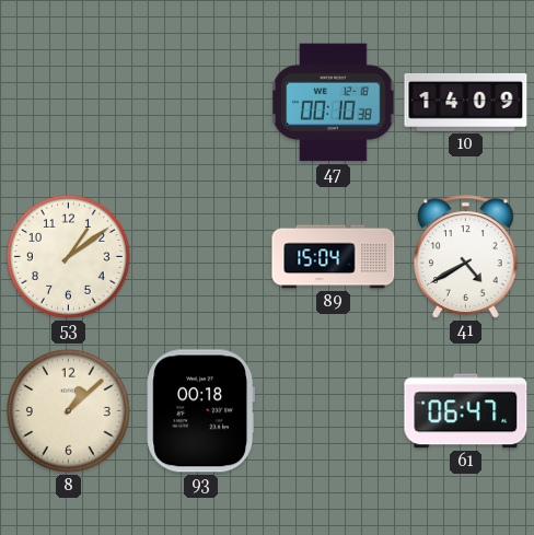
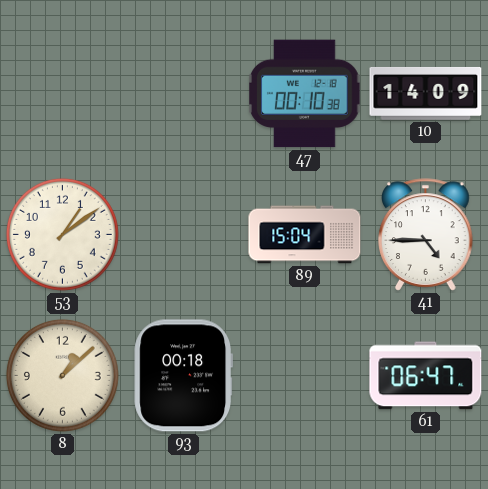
41: 4:40 -> 4:45 (426, 235)
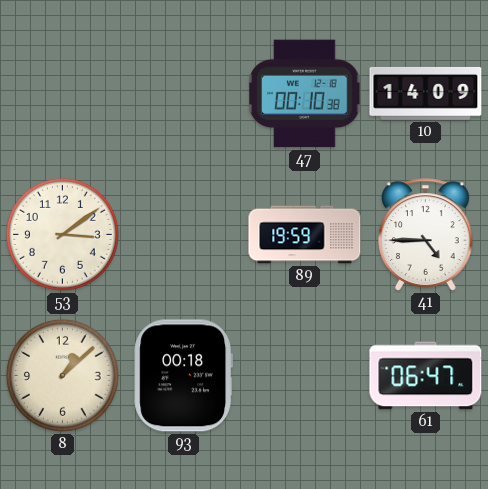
53: 1:09 -> 3:09 (62, 234)
89: 15:04 -> 19:59 (305, 235)
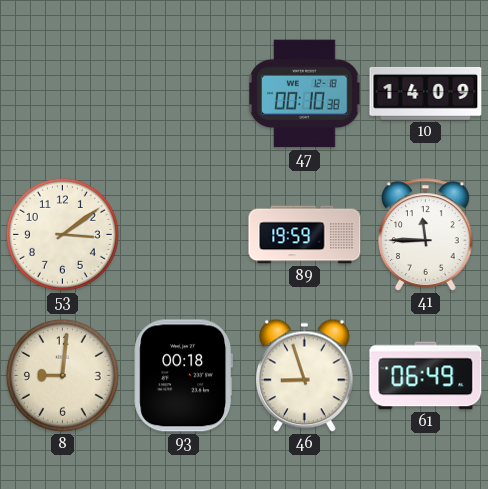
41: 4:45 -> 11:45 (426, 235)
8: 1:08 -> 9:01 (62, 375)
46: none -> 8:57 (305, 376)
61: 06:47 -> 06:49 (426, 376)
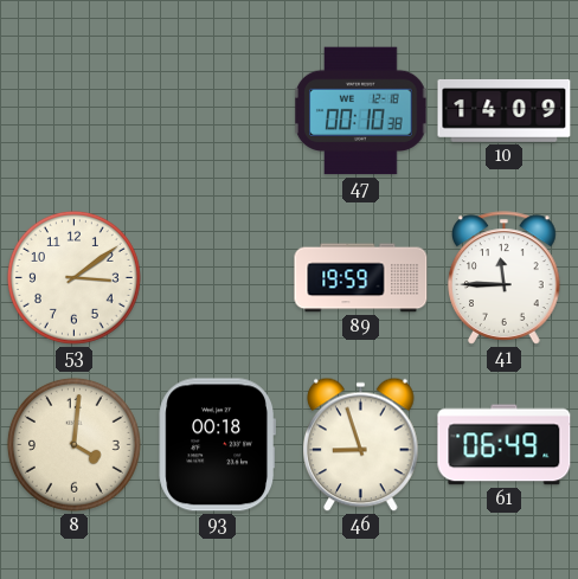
8: 9:01 -> 4:01 (73, 444)
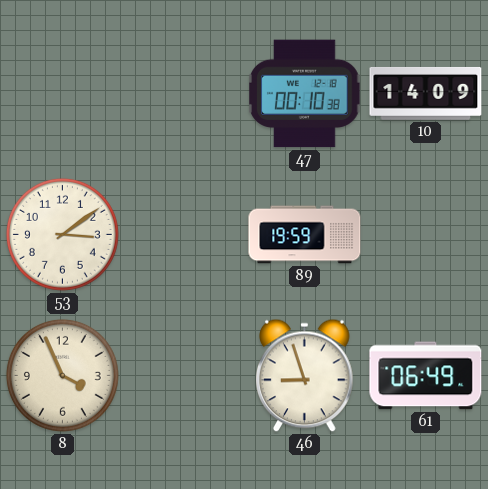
41: 11:45 -> none (505, 278)
8: 4:01 -> 3:56 (62, 375)
93: 00:18 -> none (217, 445)
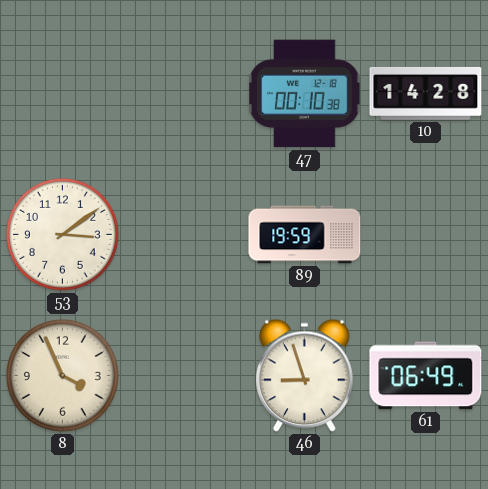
10: 14:09 -> 14:28 (426, 93)
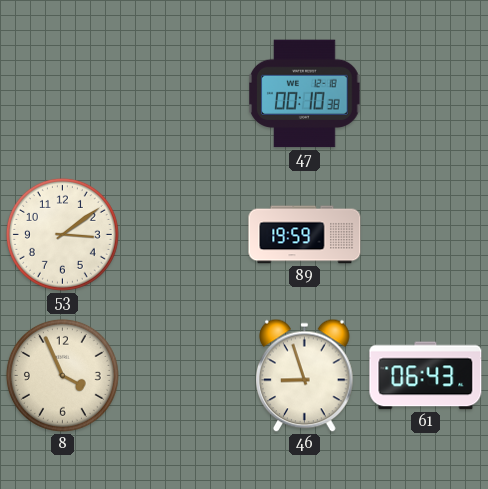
10: 14:28 -> none (426, 93)
61: 06:49 -> 06:43 (426, 376)
